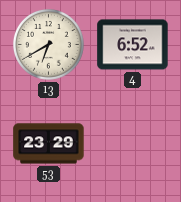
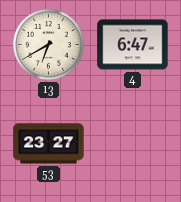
4: 6:52 -> 6:47 (133, 45)
53: 23:29 -> 23:27 (49, 144)
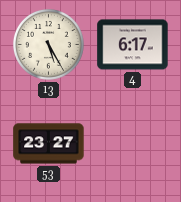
13: 6:40 -> 5:25 (48, 44)
4: 6:47 -> 6:17 (133, 45)
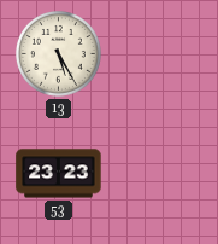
4: 6:17 -> none (133, 45)
53: 23:27 -> 23:23 (59, 174)
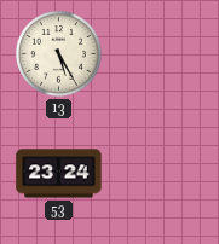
53: 23:23 -> 23:24 (59, 174)
